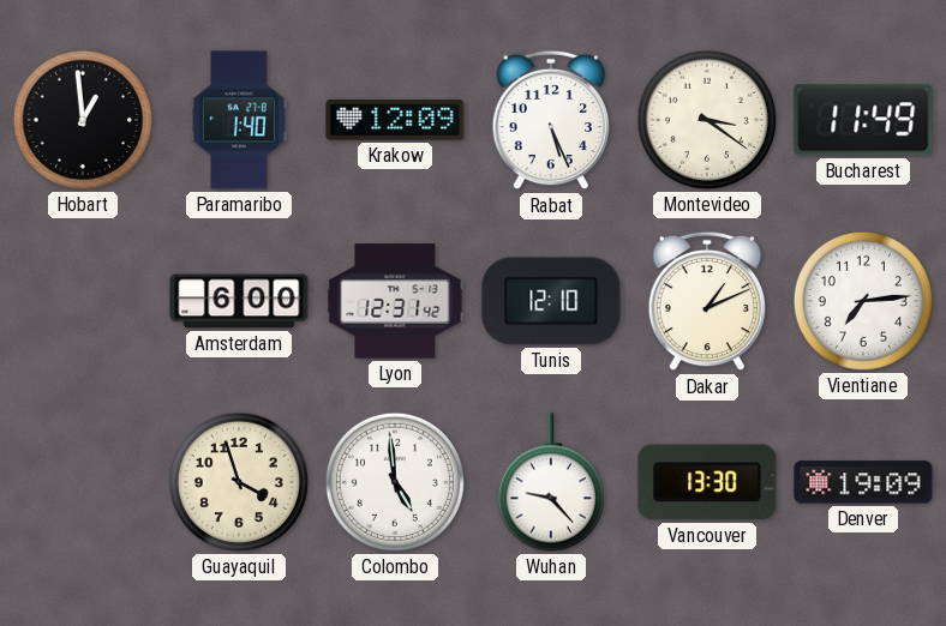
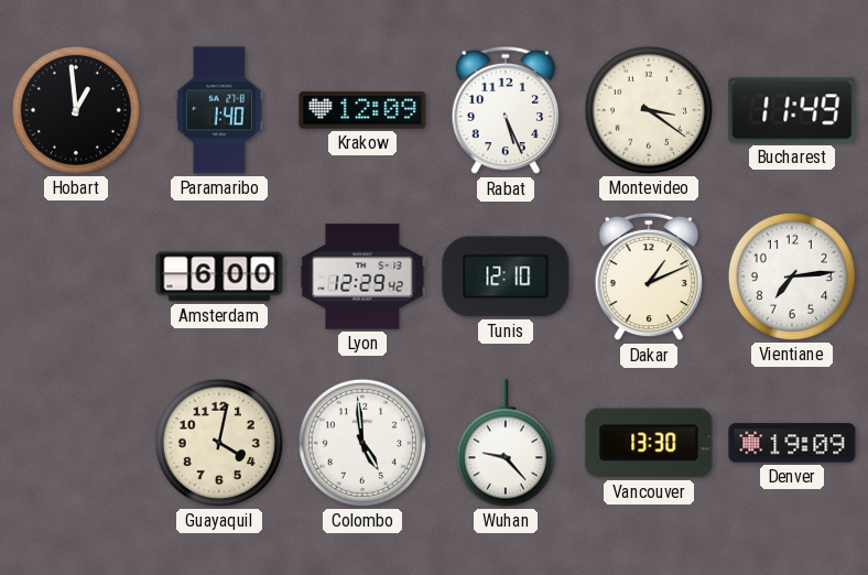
Lyon: 12:31 -> 12:29 (362, 276)
Guayaquil: 3:57 -> 4:02 (219, 443)
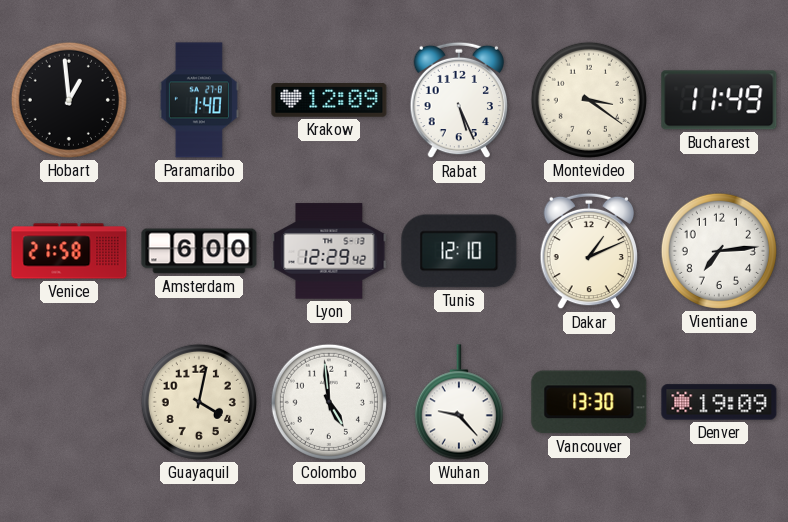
Venice: none -> 21:58 (69, 251)
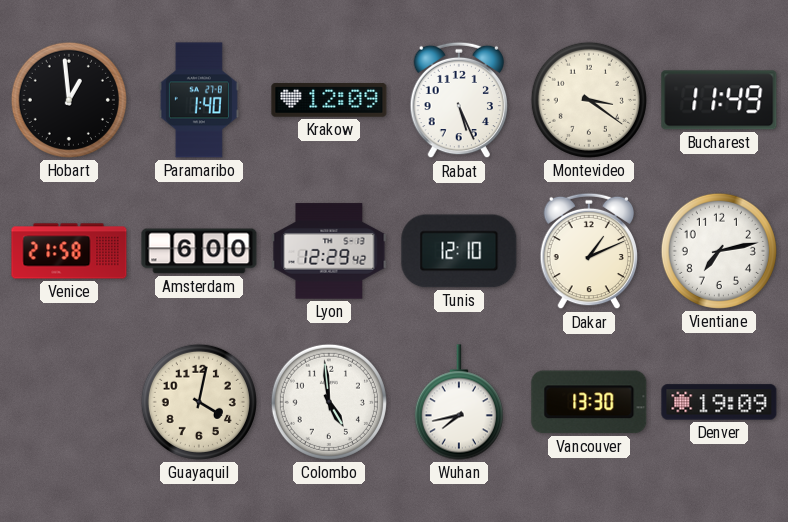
Vientiane: 7:14 -> 7:13 (719, 251)
Wuhan: 9:23 -> 7:43 (459, 402)
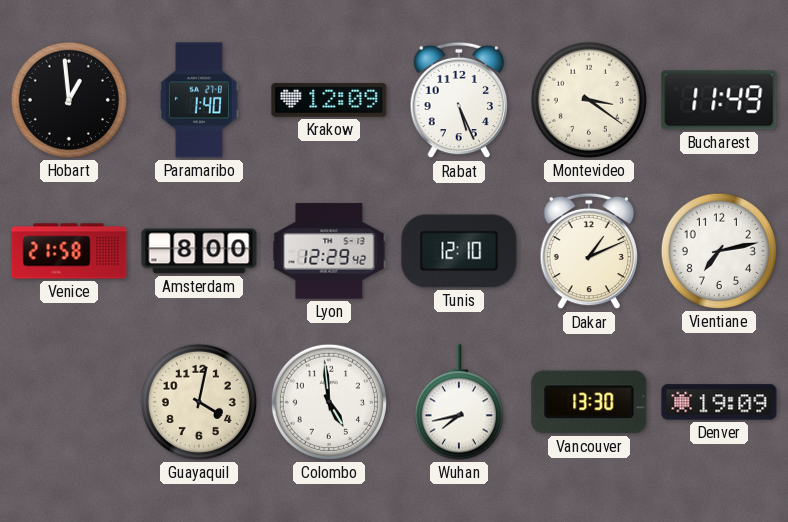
Amsterdam: 6:00 -> 8:00 (199, 251)
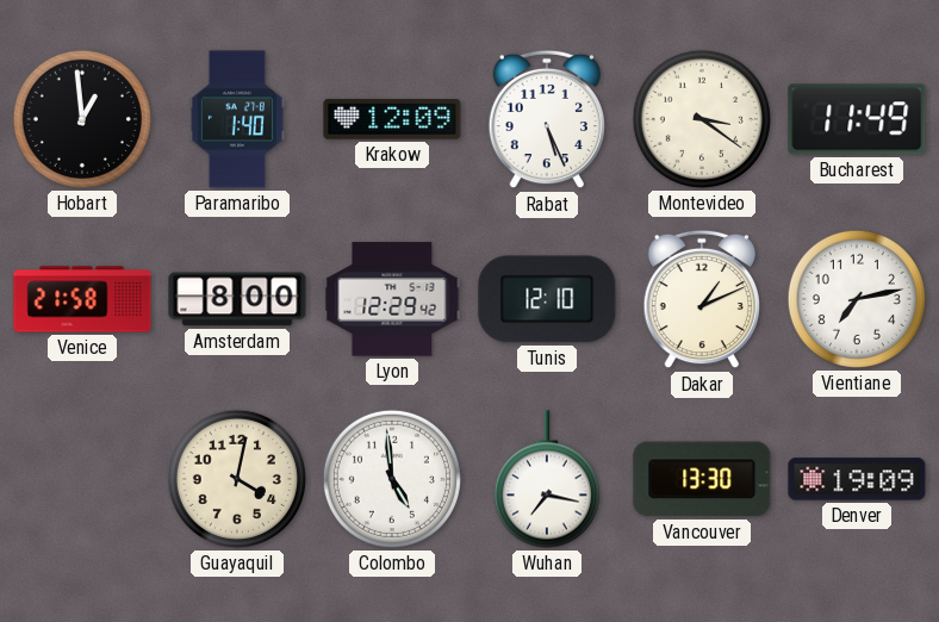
Wuhan: 7:43 -> 7:17 (547, 479)
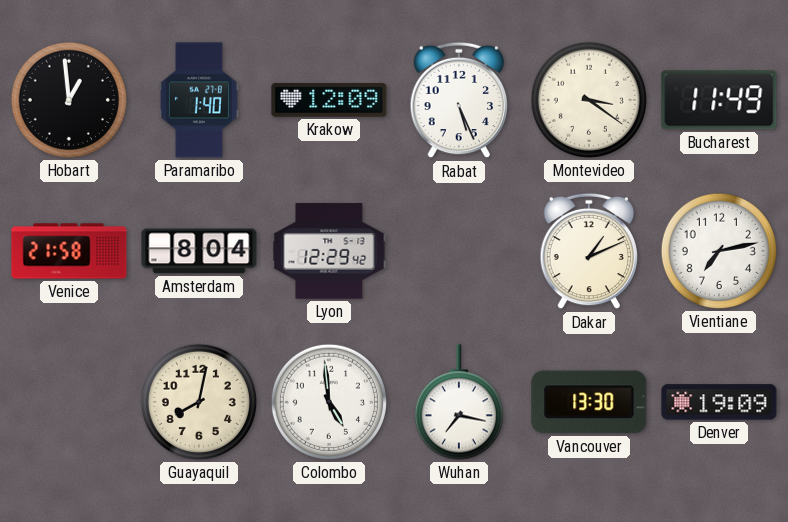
Amsterdam: 8:00 -> 8:04 (199, 251)
Tunis: 12:10 -> none (547, 299)
Guayaquil: 4:02 -> 8:02 (199, 402)
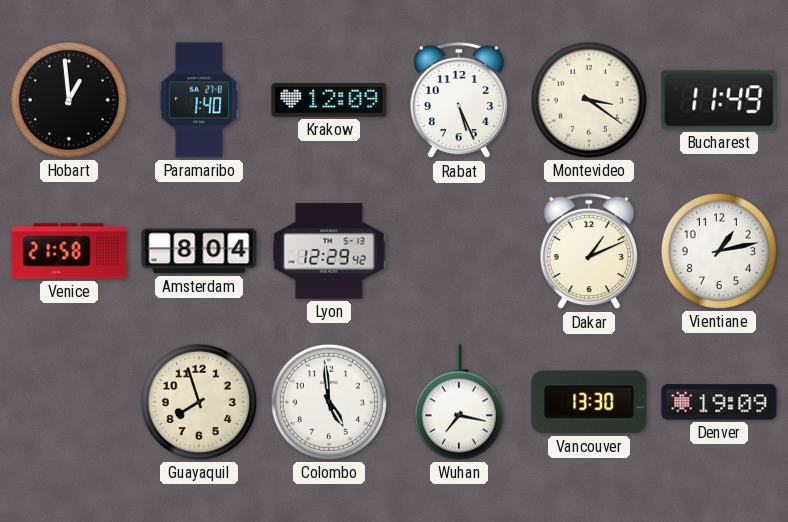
Vientiane: 7:13 -> 1:13 (719, 251)
Guayaquil: 8:02 -> 7:57 (199, 402)
